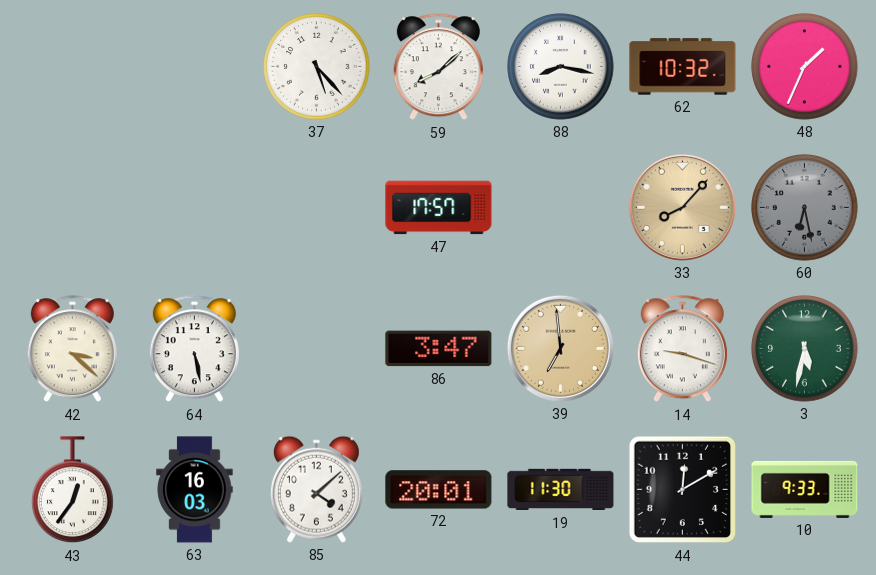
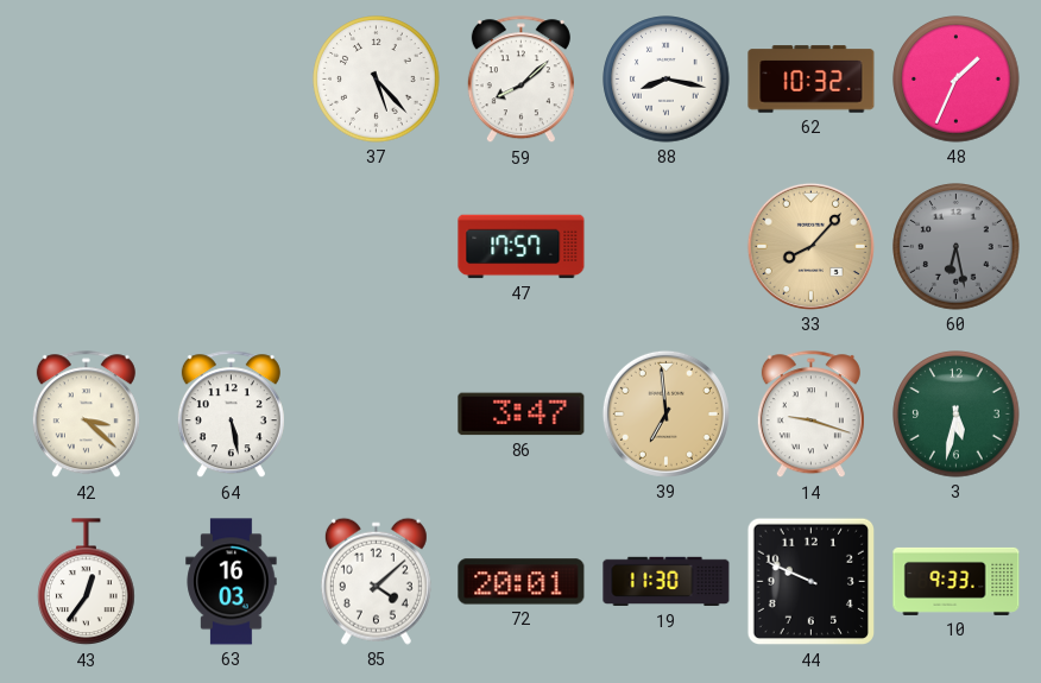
44: 12:10 -> 9:49 (812, 582)
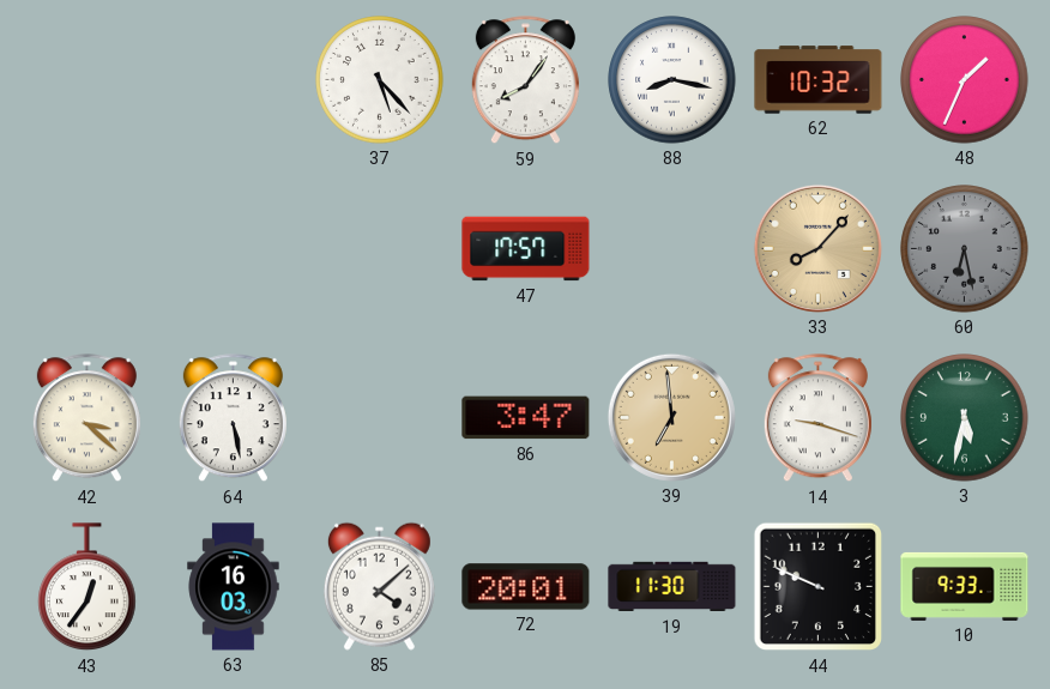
59: 8:08 -> 8:06 (525, 80)
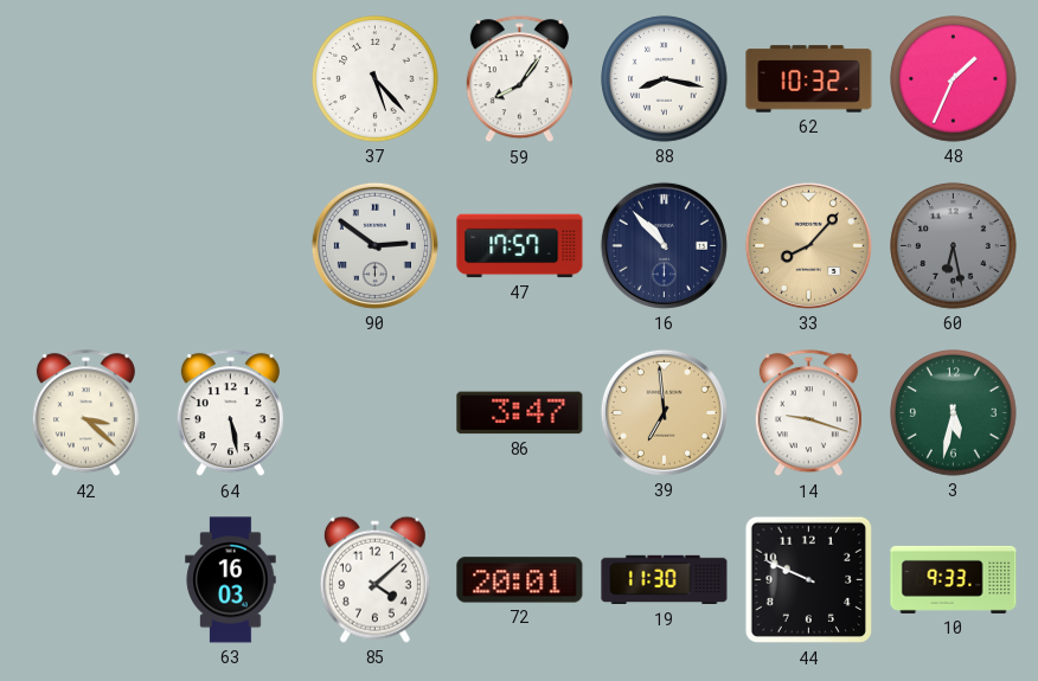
90: none -> 2:51 (374, 245)
16: none -> 10:53 (664, 245)
43: 12:36 -> none (87, 587)
